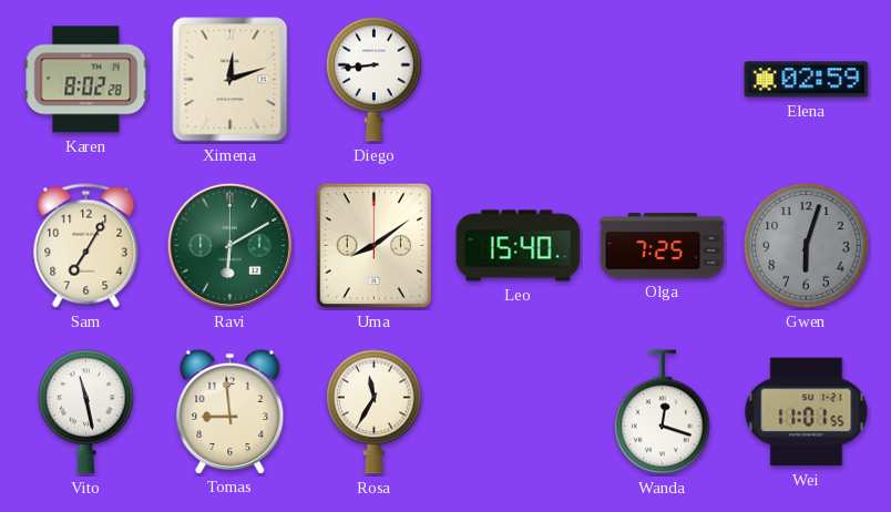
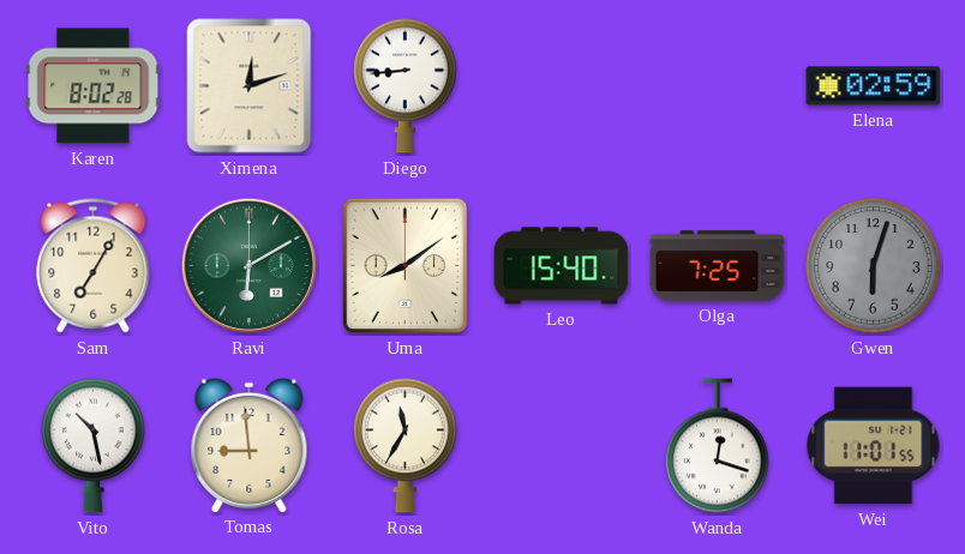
Vito: 11:28 -> 10:28 (94, 445)
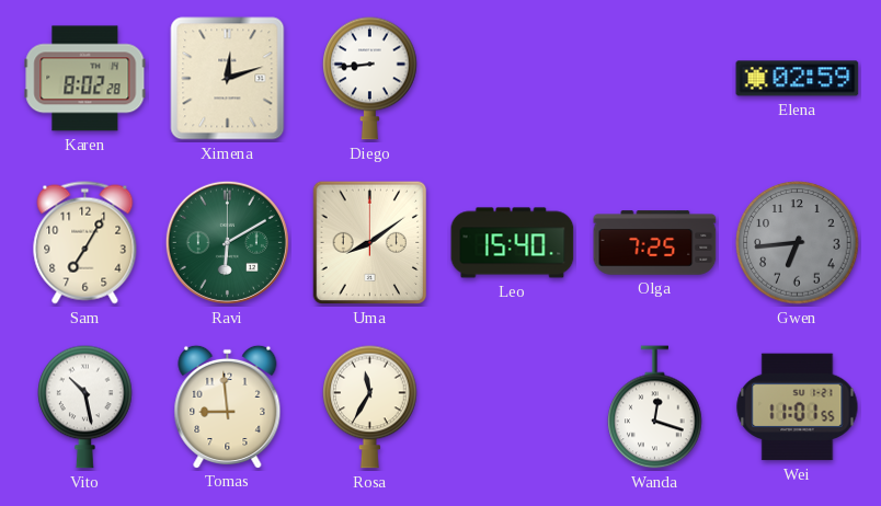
Gwen: 6:03 -> 6:44 (798, 243)
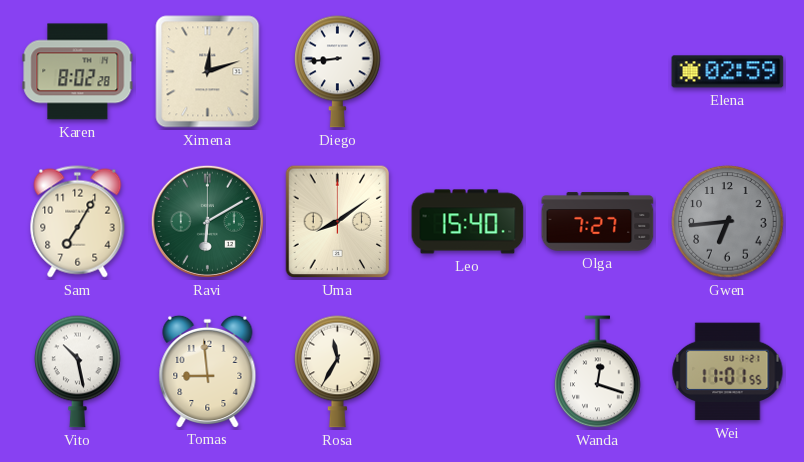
Olga: 7:25 -> 7:27 (598, 222)
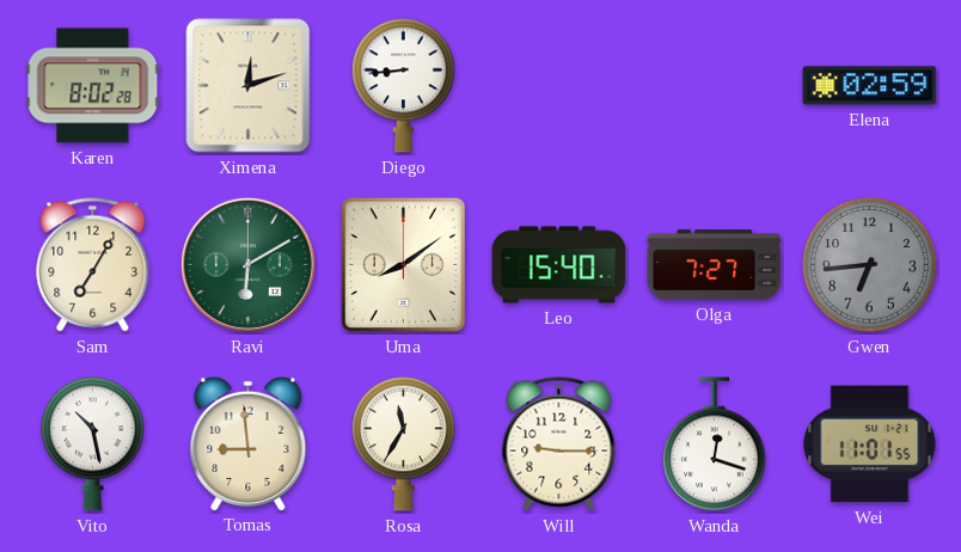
Will: none -> 9:15 (559, 444)
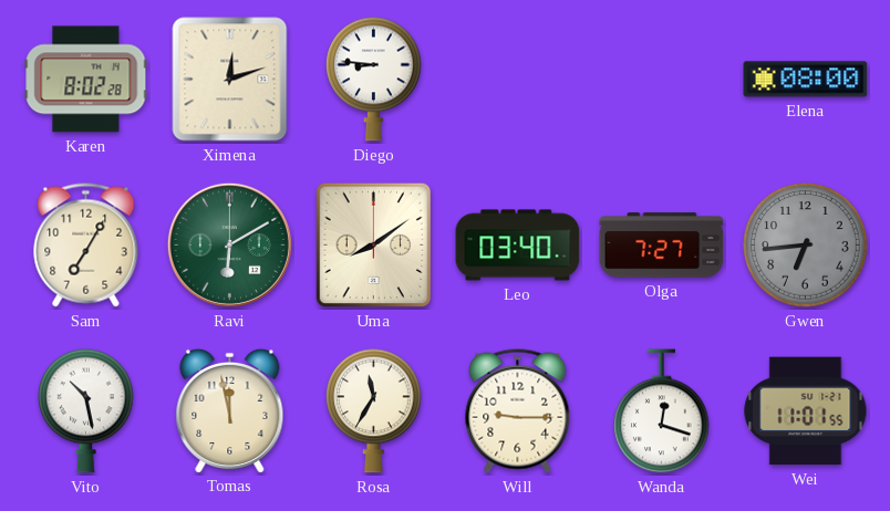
Diego: 8:44 -> 8:46 (374, 79)
Elena: 02:59 -> 08:00 (806, 80)
Leo: 15:40 -> 03:40 (518, 246)
Tomas: 8:59 -> 11:58 (230, 410)
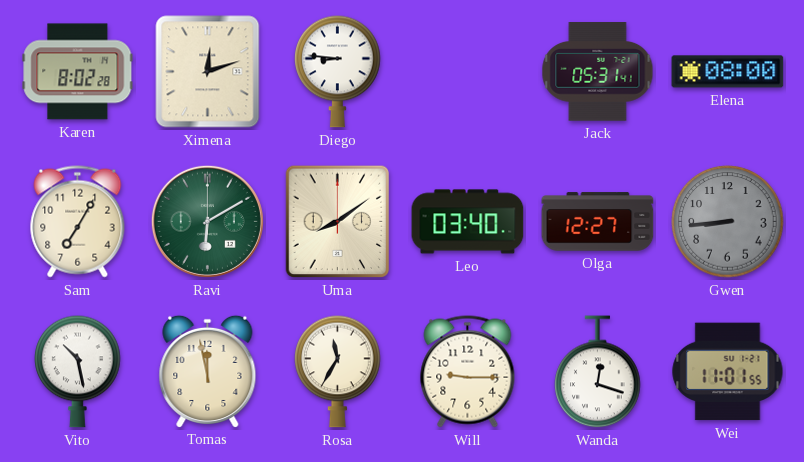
Jack: none -> 05:31 (598, 72)
Olga: 7:27 -> 12:27 (598, 222)
Gwen: 6:44 -> 8:44 (728, 222)
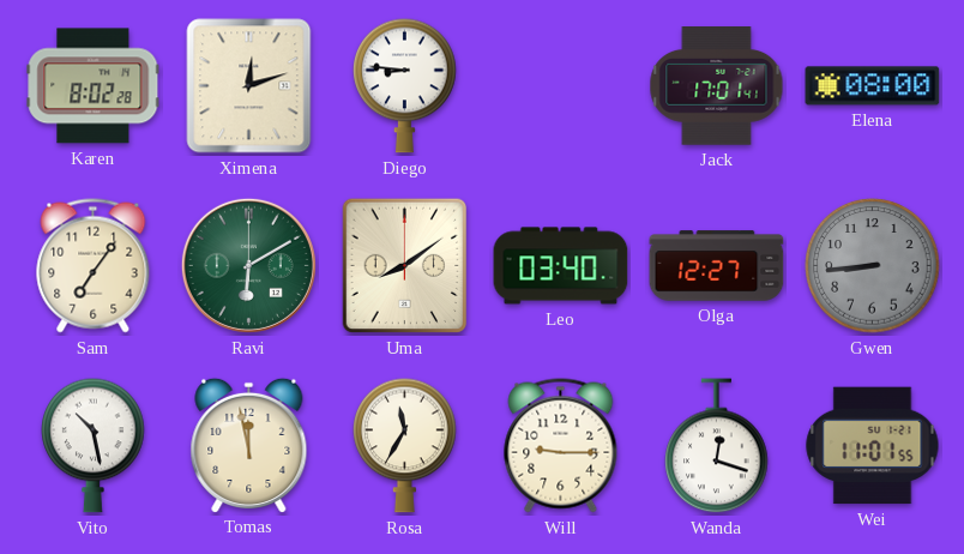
Jack: 05:31 -> 17:01 (717, 86)
Sam: 7:05 -> 7:06 (94, 266)
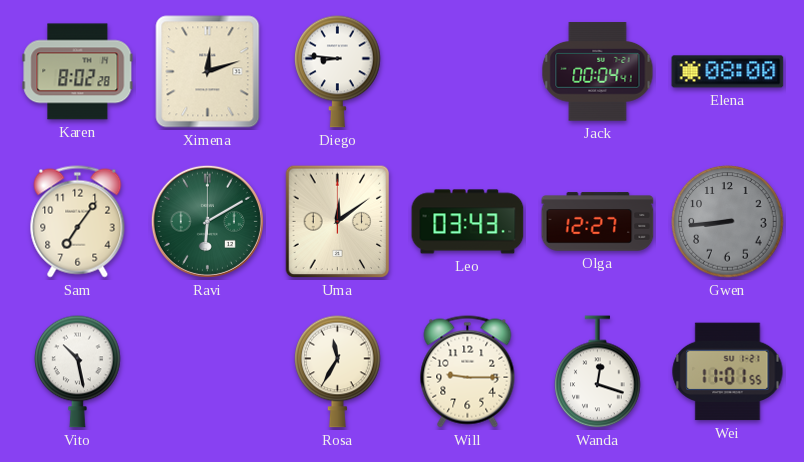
Jack: 17:01 -> 00:04 (598, 72)
Uma: 8:09 -> 12:09 (338, 222)
Leo: 03:40 -> 03:43 (468, 222)
Tomas: 11:58 -> none (249, 445)
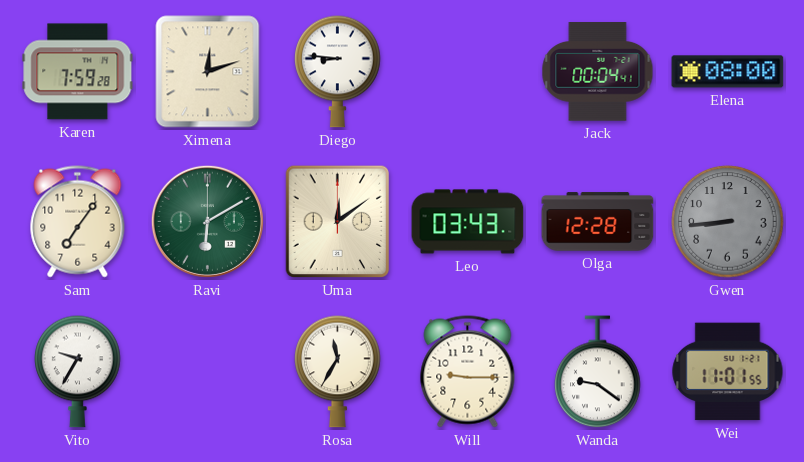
Karen: 8:02 -> 7:59 (78, 72)
Olga: 12:27 -> 12:28 (598, 222)
Vito: 10:28 -> 9:35 (78, 371)
Wanda: 12:18 -> 9:21 (598, 372)
